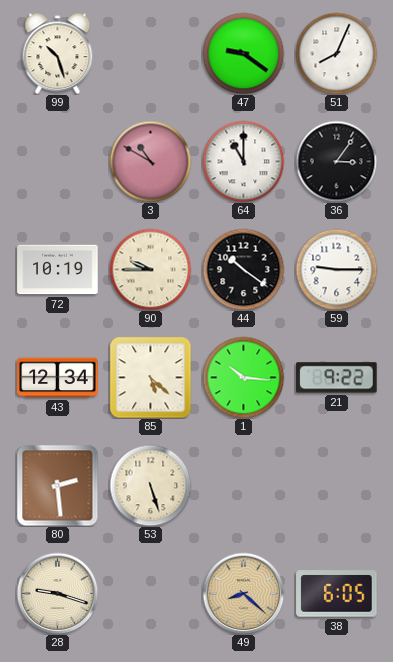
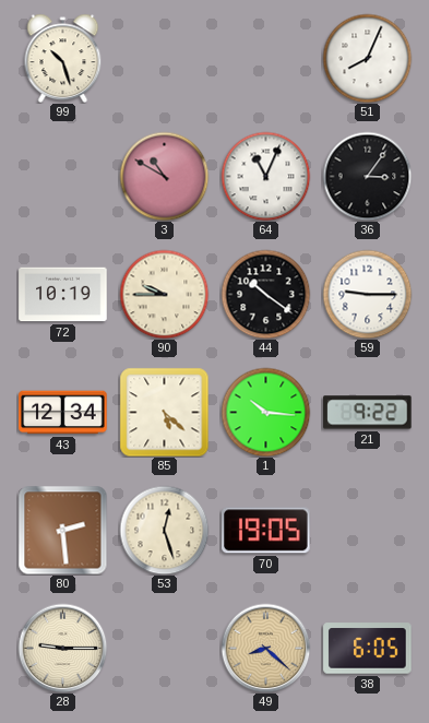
47: 9:21 -> none (243, 53)
64: 11:00 -> 11:04 (265, 176)
53: 5:27 -> 12:27 (164, 530)
70: none -> 19:05 (266, 531)
28: 9:18 -> 9:15 (62, 648)
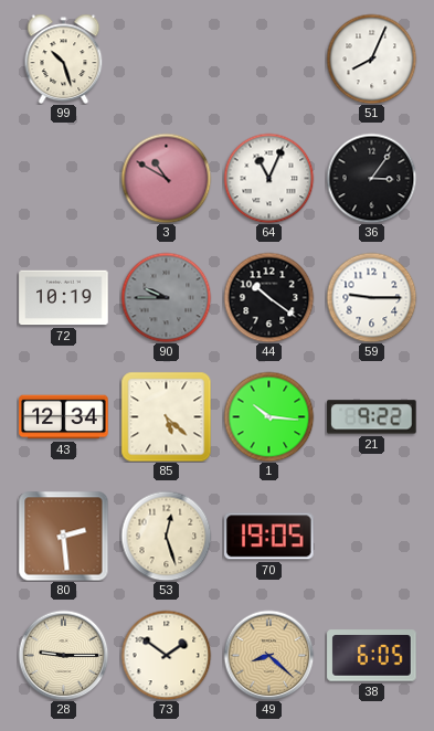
90 dial: cream -> grey (166, 297)
73: none -> 1:51 (166, 655)
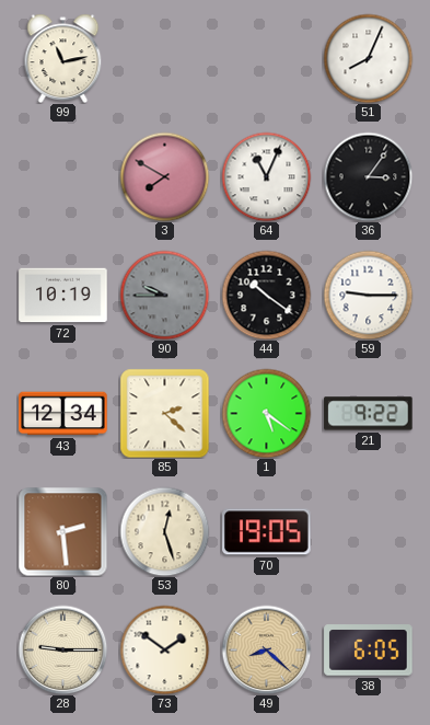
99: 10:27 -> 11:13 (63, 58)
3: 10:50 -> 7:50 (164, 176)
85: 5:22 -> 2:22 (164, 413)
1: 10:16 -> 5:21 (266, 413)
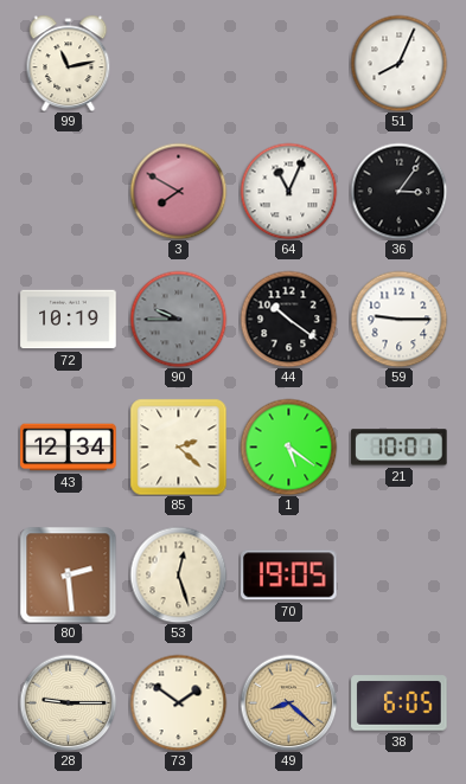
21: 9:22 -> 10:01 (400, 448)
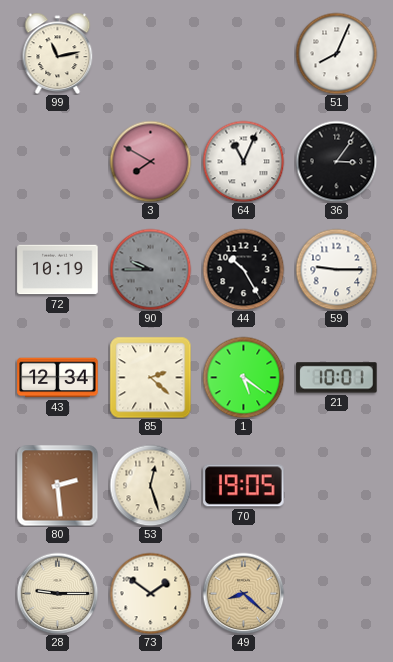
44: 10:21 -> 10:25 (243, 269)
38: 6:05 -> none (400, 703)
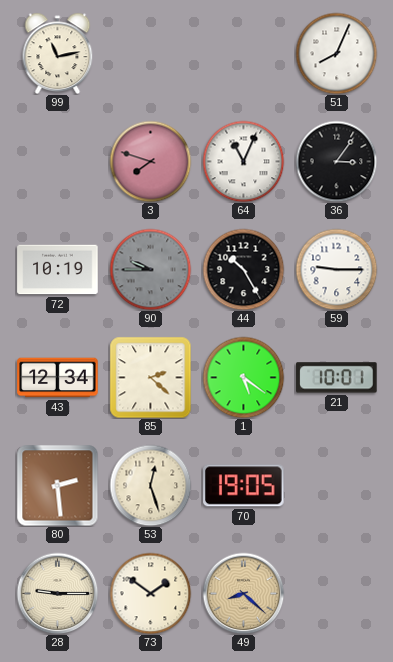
3: 7:50 -> 7:48 (150, 161)
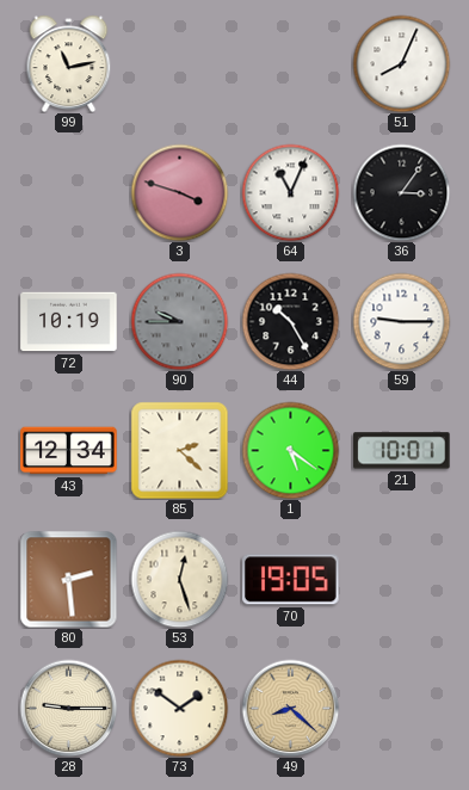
3: 7:48 -> 3:48 (179, 192)
